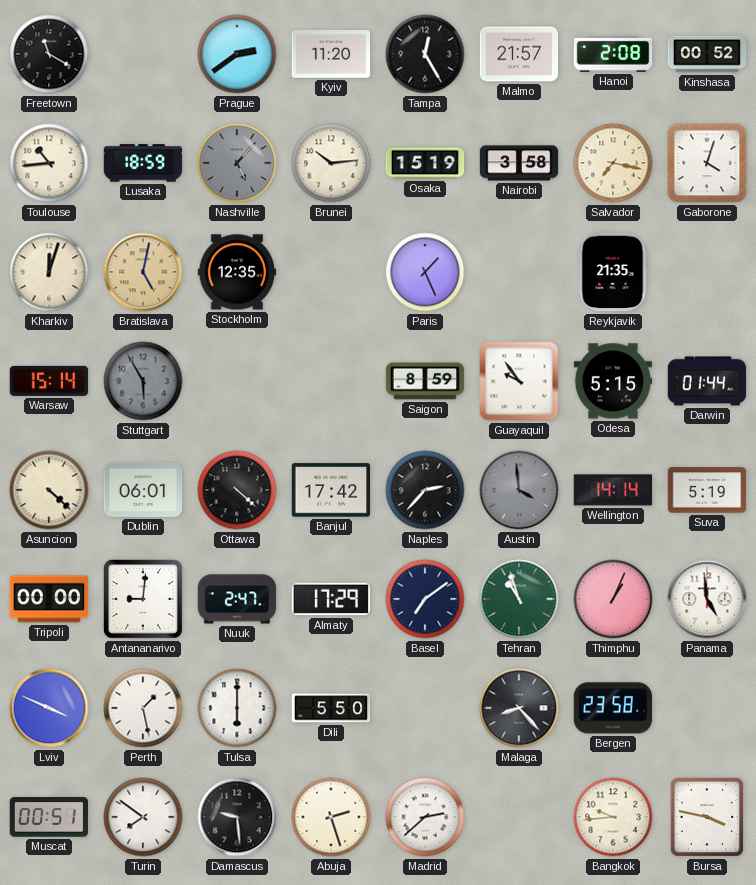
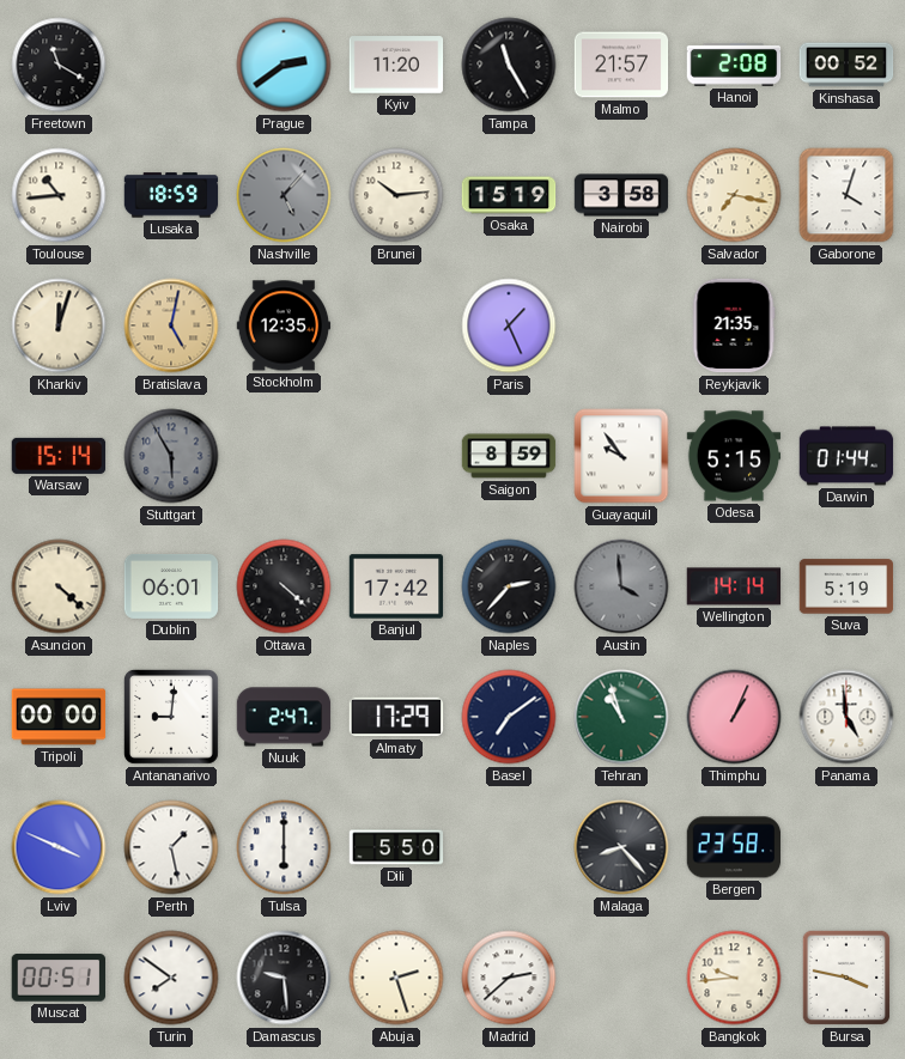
Tampa: 12:25 -> 11:25 (509, 65)
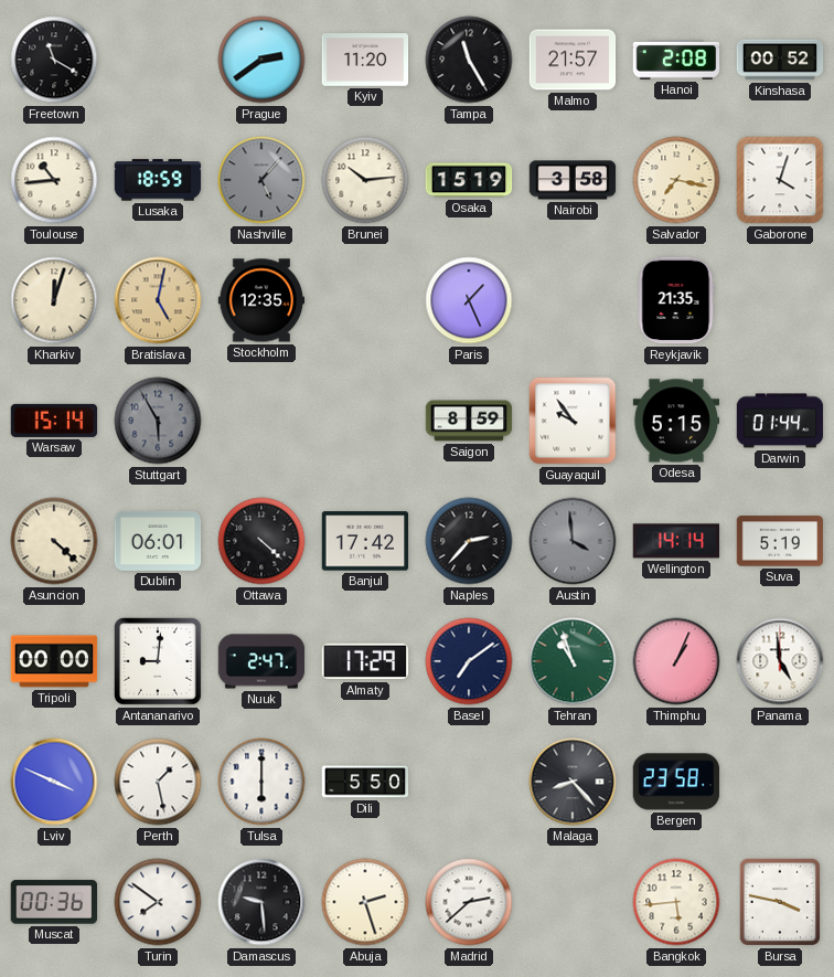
Muscat: 00:51 -> 00:36 (53, 902)
Bangkok: 9:44 -> 5:44 (676, 902)
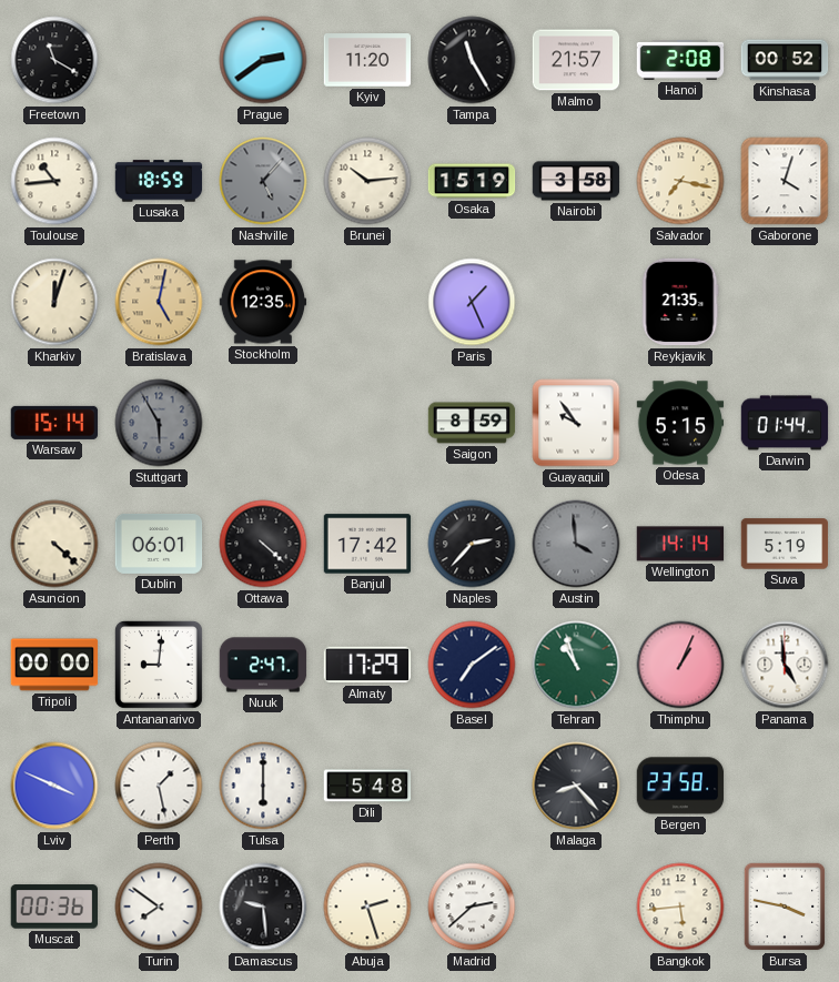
Dili: 5:50 -> 5:48 (367, 786)
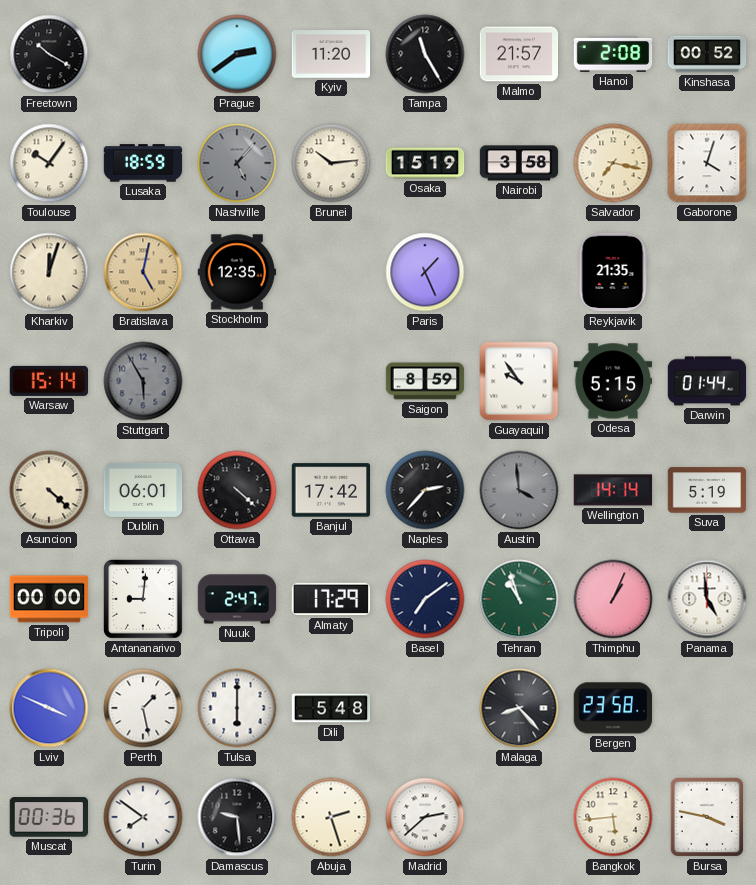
Freetown: 11:20 -> 10:20 (49, 54)
Toulouse: 10:44 -> 10:06 (49, 163)
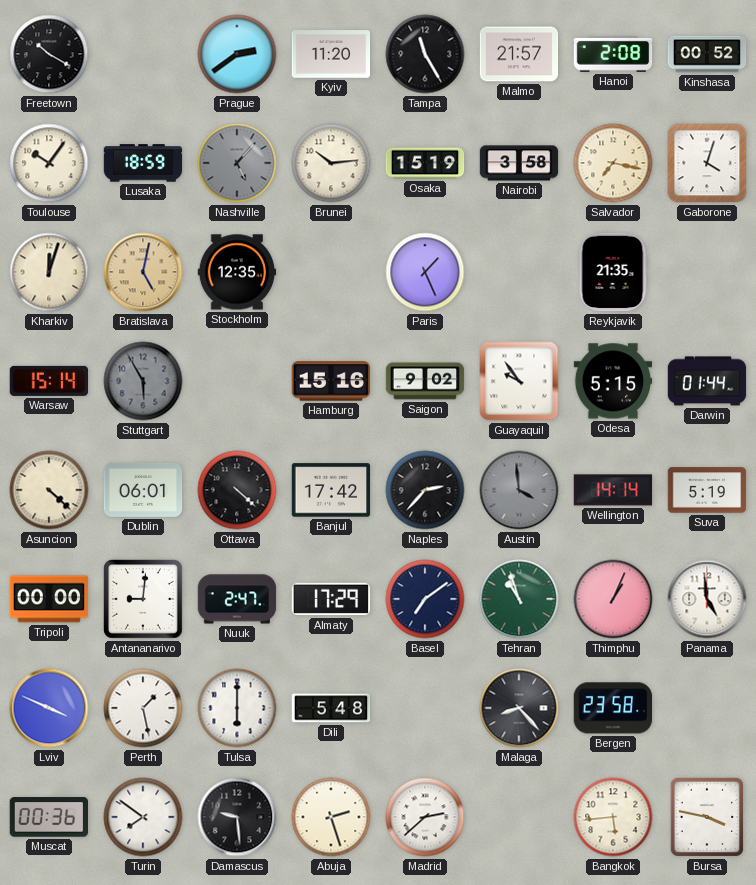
Hamburg: none -> 15:16 (331, 381)
Saigon: 8:59 -> 9:02 (425, 381)
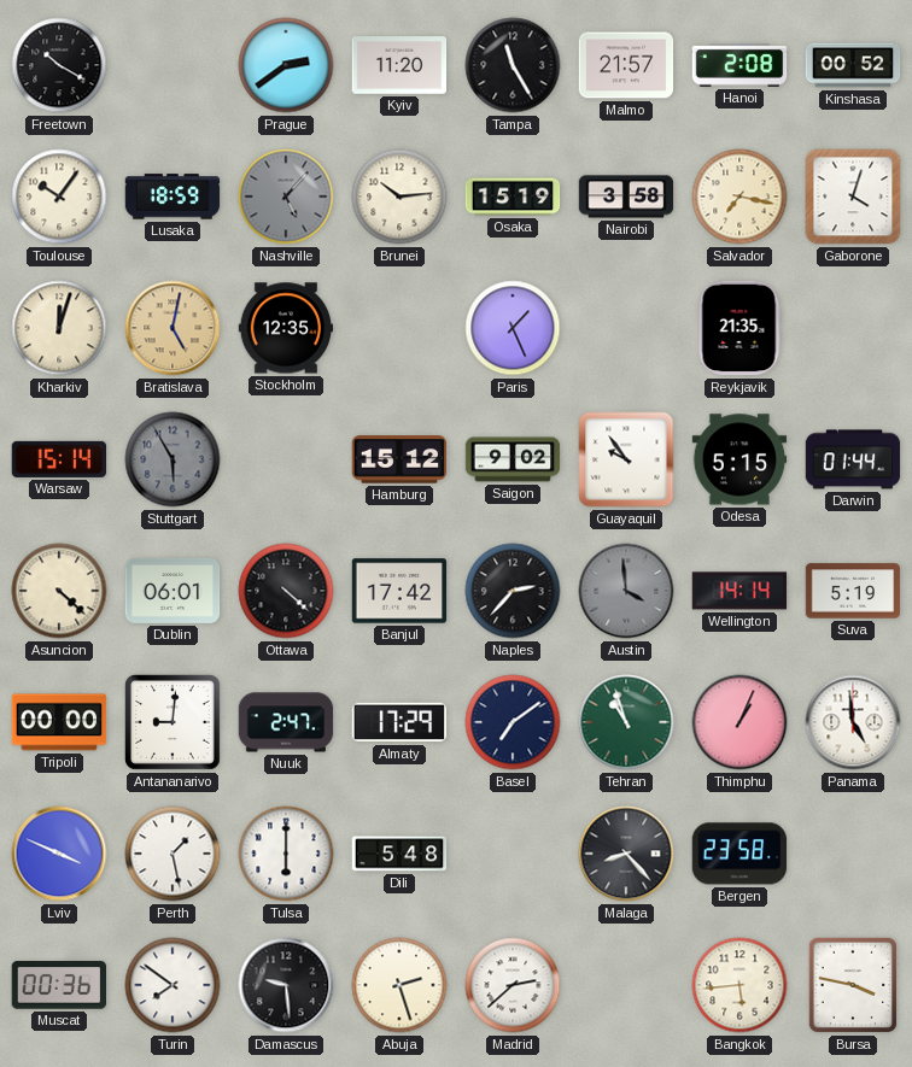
Hamburg: 15:16 -> 15:12 (399, 459)
